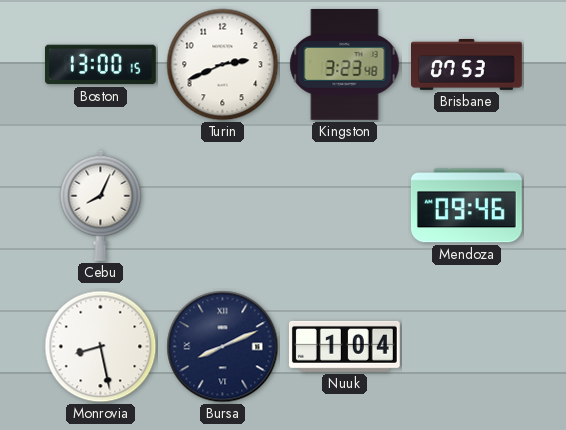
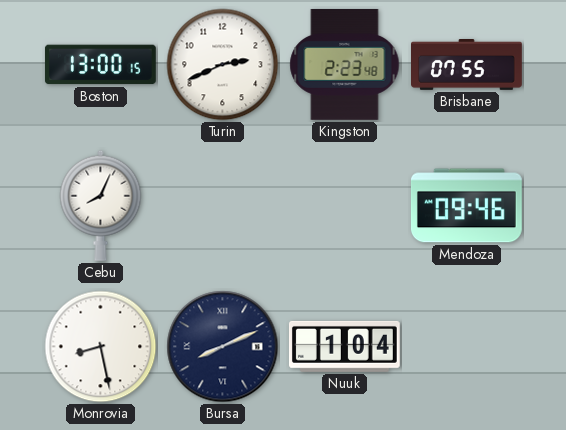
Kingston: 3:23 -> 2:23 (345, 64)
Brisbane: 07:53 -> 07:55 (467, 65)
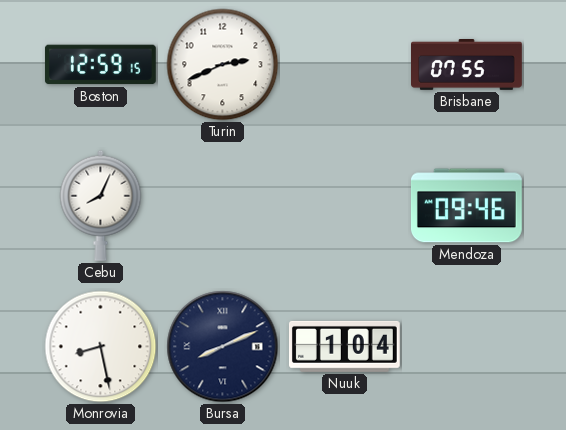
Boston: 13:00 -> 12:59 (100, 65)
Kingston: 2:23 -> none (345, 64)
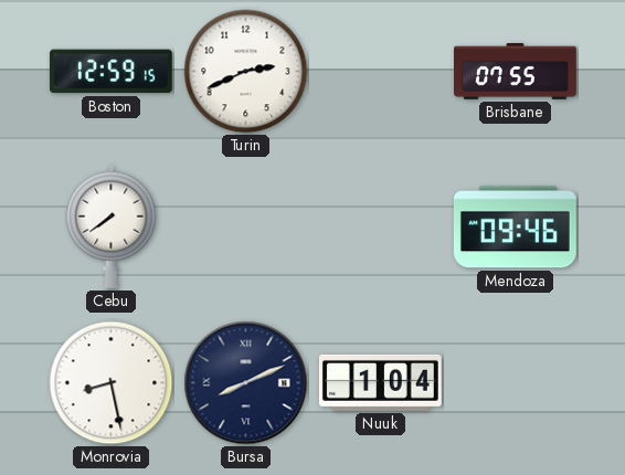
Cebu: 8:04 -> 7:39 (112, 226)
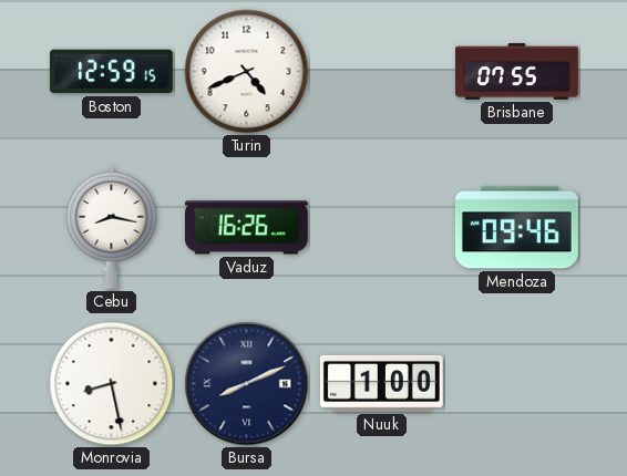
Turin: 2:41 -> 4:41 (247, 72)
Cebu: 7:39 -> 8:17 (112, 227)
Vaduz: none -> 16:26 (246, 228)
Nuuk: 1:04 -> 1:00 (381, 383)
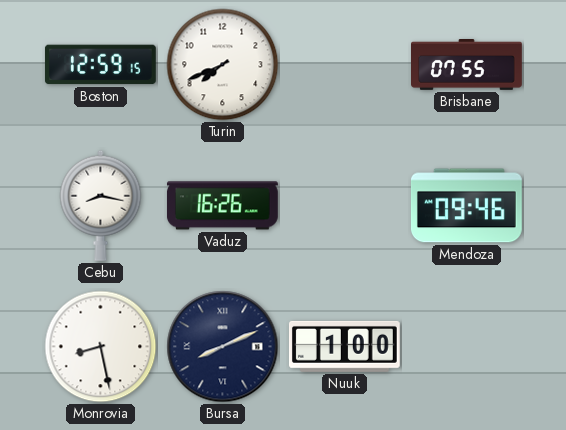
Turin: 4:41 -> 7:41 (223, 65)
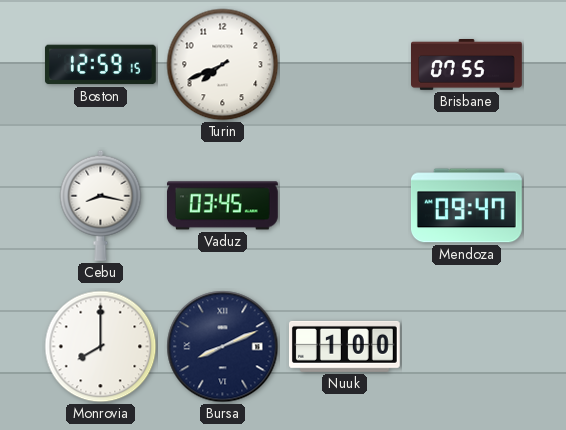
Vaduz: 16:26 -> 03:45 (222, 206)
Mendoza: 09:46 -> 09:47 (466, 206)
Monrovia: 8:28 -> 8:00 (101, 347)
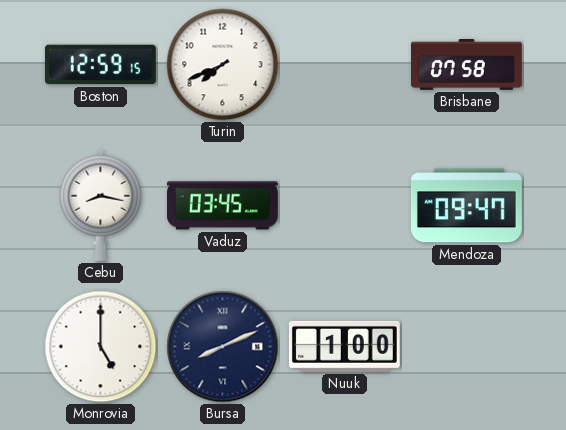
Brisbane: 07:55 -> 07:58 (467, 65)
Monrovia: 8:00 -> 5:00 (101, 347)
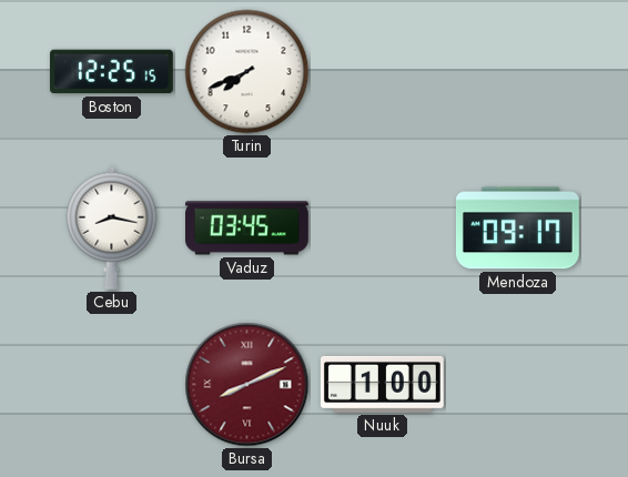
Boston: 12:59 -> 12:25 (111, 72)
Brisbane: 07:58 -> none (467, 65)
Mendoza: 09:47 -> 09:17 (517, 229)
Monrovia: 5:00 -> none (101, 347)
Bursa dial: navy -> burgundy (247, 385)
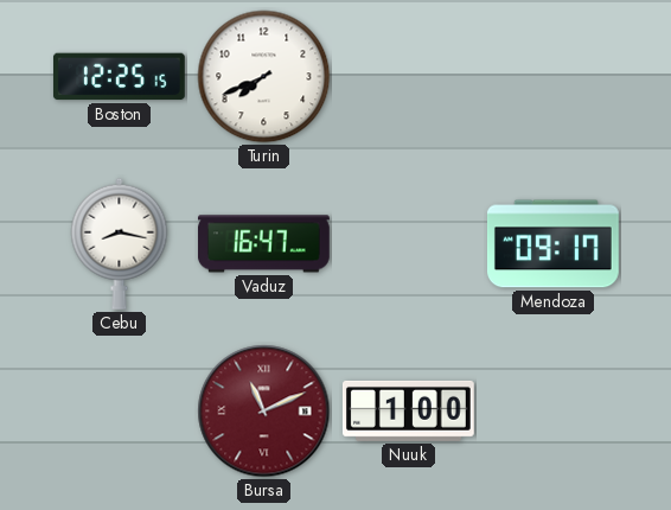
Vaduz: 03:45 -> 16:47 (263, 244)
Bursa: 8:11 -> 11:11 (264, 412)
